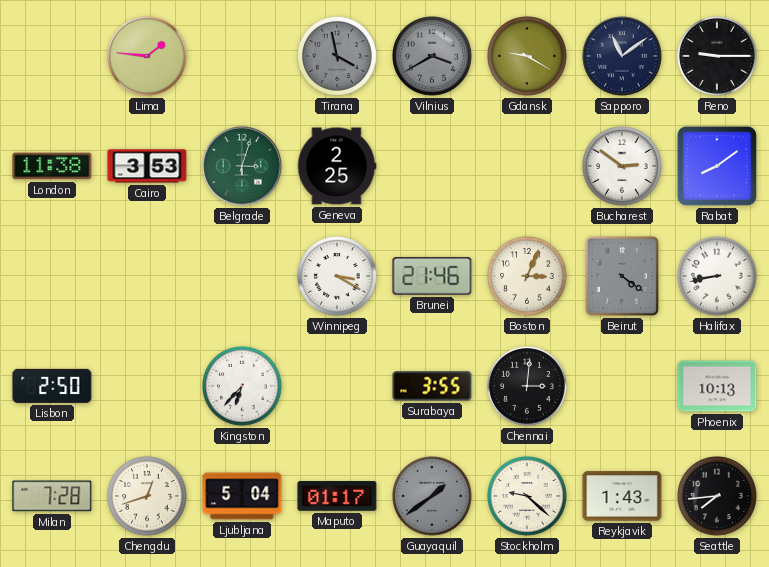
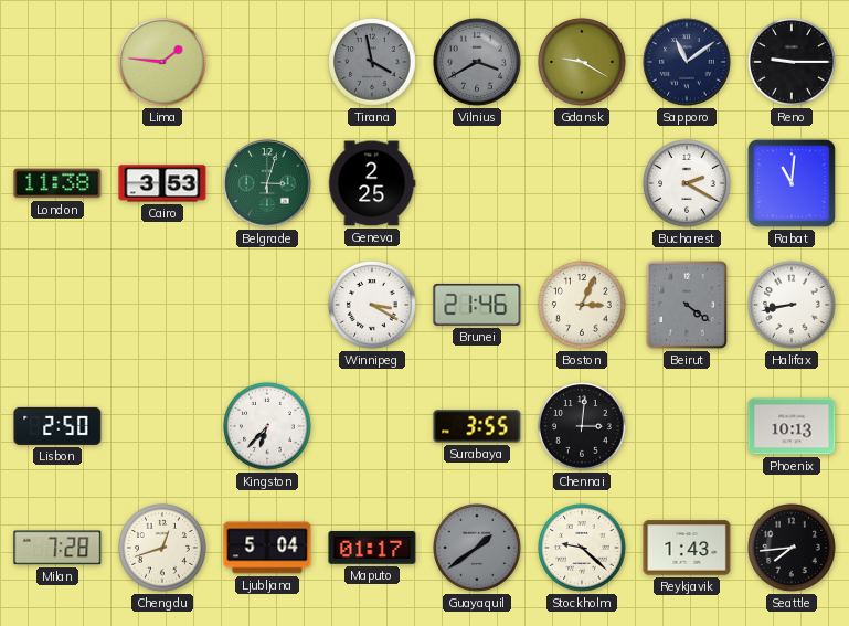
Bucharest: 2:51 -> 2:20 (688, 184)
Rabat: 8:09 -> 11:01 (792, 183)
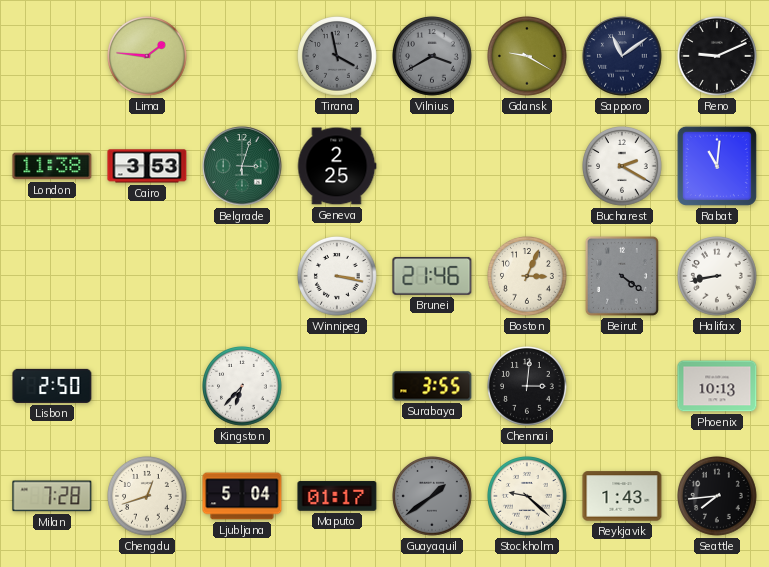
Reno: 9:15 -> 9:11 (718, 57)
Winnipeg: 3:20 -> 3:17 (338, 277)
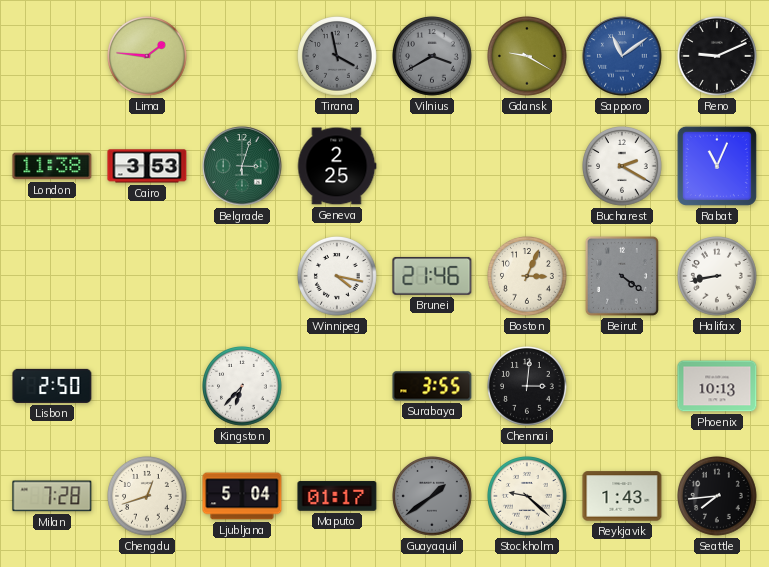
Sapporo dial: navy -> blue (622, 56)
Rabat: 11:01 -> 11:04 (717, 166)
Winnipeg: 3:17 -> 4:17 (338, 277)
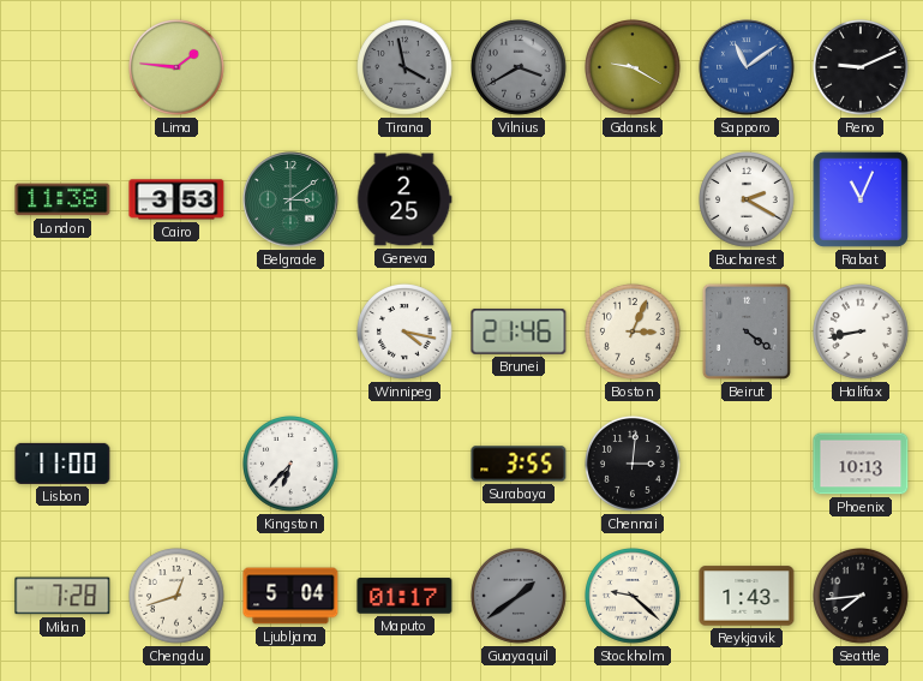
Belgrade: 3:03 -> 3:09 (290, 199)
Lisbon: 2:50 -> 11:00 (62, 464)
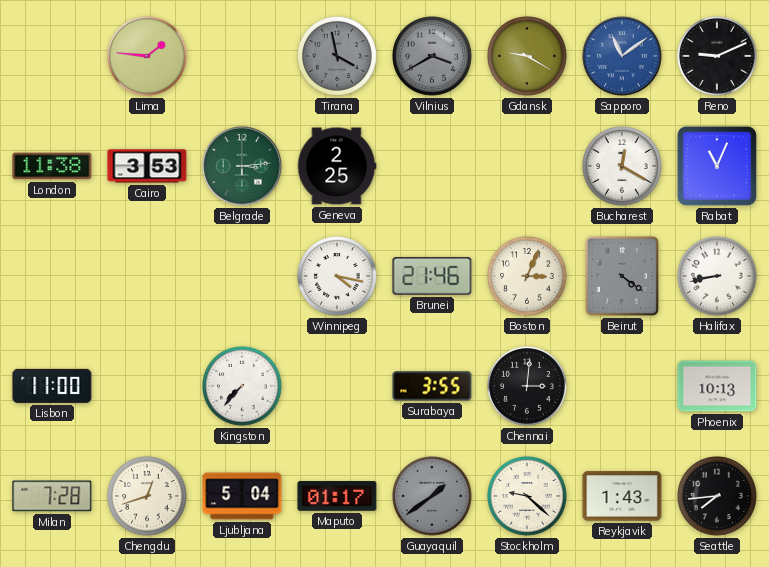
Belgrade: 3:09 -> 3:14 (242, 166)
Bucharest: 2:20 -> 12:20 (623, 167)
Kingston: 6:37 -> 7:37 (243, 387)
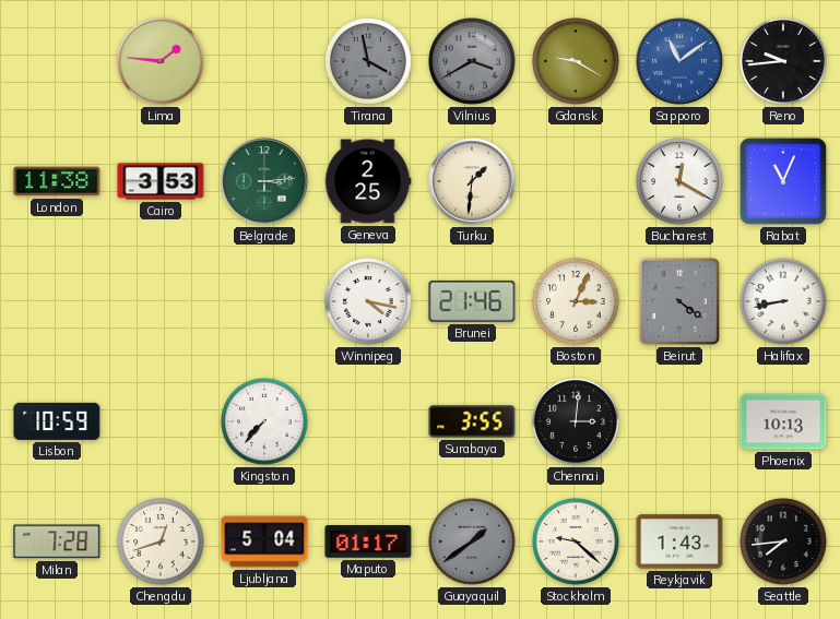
Reno: 9:11 -> 9:44 (784, 62)
Turku: none -> 1:31 (472, 181)
Lisbon: 11:00 -> 10:59 (57, 421)
